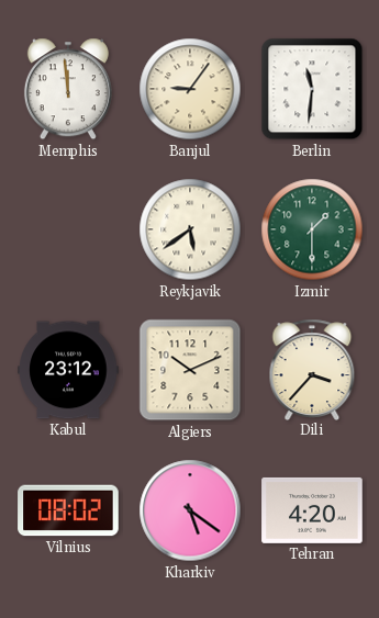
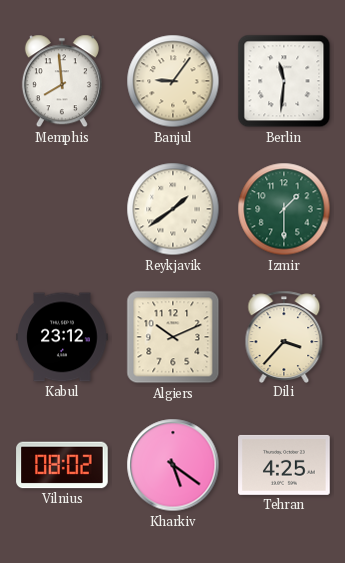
Memphis: 11:59 -> 7:59 (62, 81)
Reykjavik: 5:39 -> 1:39 (173, 209)
Tehran: 4:20 -> 4:25 (284, 465)
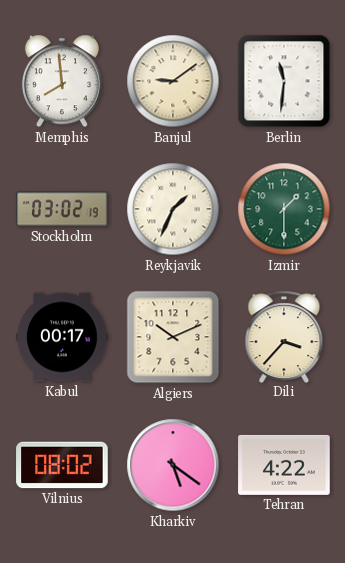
Banjul: 9:06 -> 9:09 (173, 81)
Stockholm: none -> 03:02 (62, 209)
Reykjavik: 1:39 -> 1:34 (173, 209)
Kabul: 23:12 -> 00:17 (62, 337)
Tehran: 4:25 -> 4:22 (284, 465)
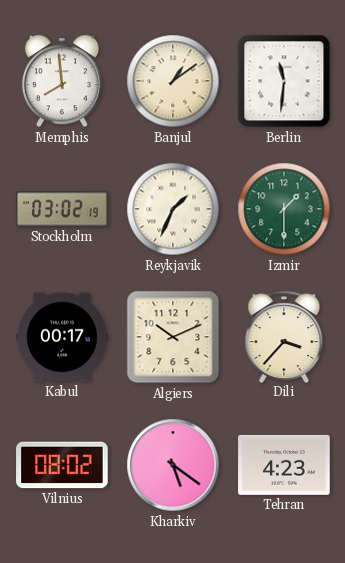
Banjul: 9:09 -> 1:09 (173, 81)
Tehran: 4:22 -> 4:23 (284, 465)
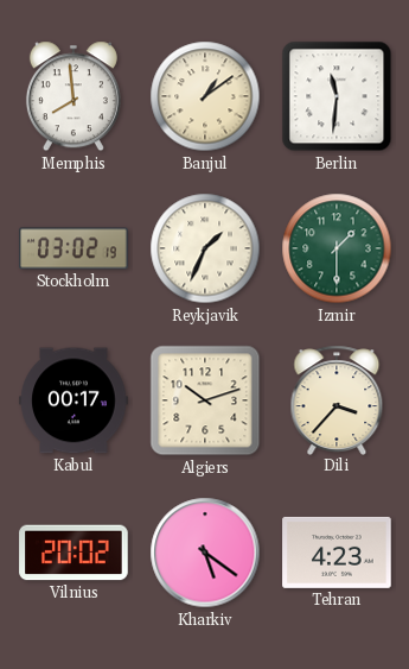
Algiers: 10:11 -> 10:12 (205, 400)
Vilnius: 08:02 -> 20:02 (74, 553)
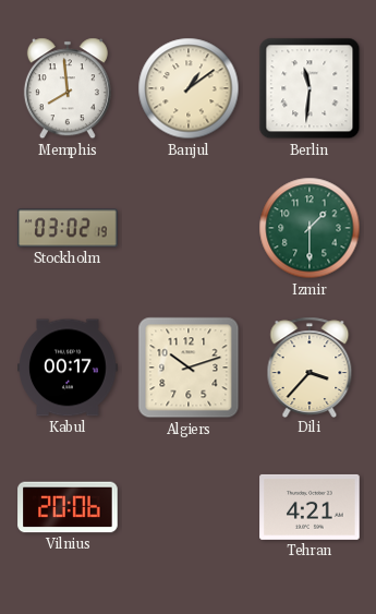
Reykjavik: 1:34 -> none (205, 248)
Vilnius: 20:02 -> 20:06 (68, 507)
Kharkiv: 5:21 -> none (205, 553)
Tehran: 4:23 -> 4:21 (310, 507)
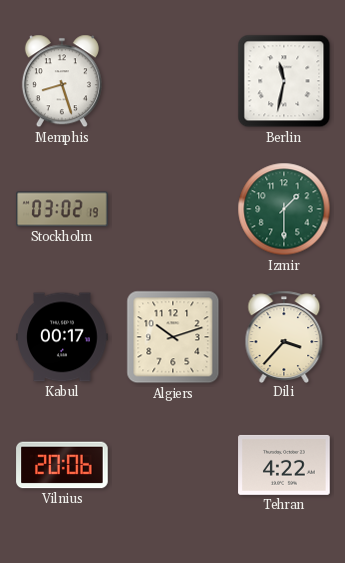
Memphis: 7:59 -> 8:27 (62, 81)
Banjul: 1:09 -> none (189, 88)
Berlin: 11:31 -> 11:32 (284, 81)
Tehran: 4:21 -> 4:22 (284, 465)
